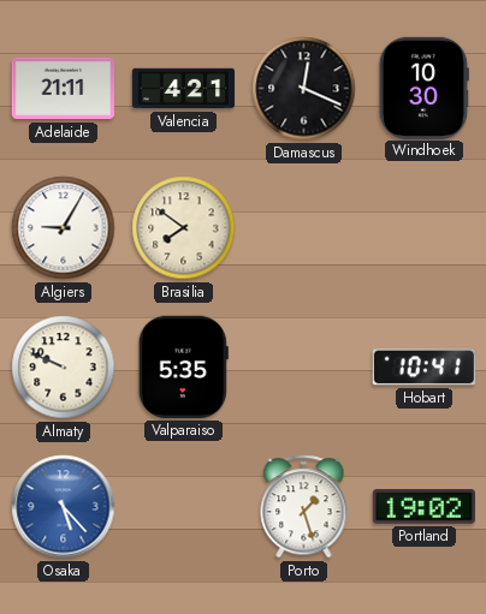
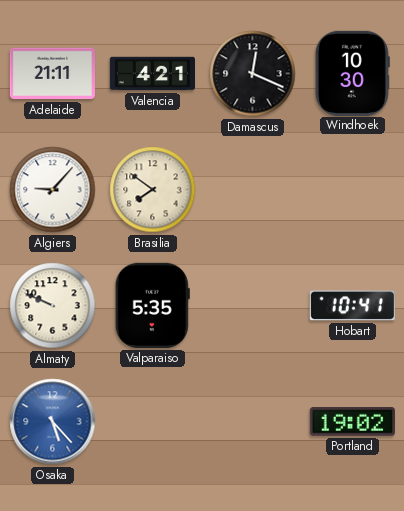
Algiers: 9:05 -> 9:07 (53, 190)
Porto: 1:27 -> none (304, 507)
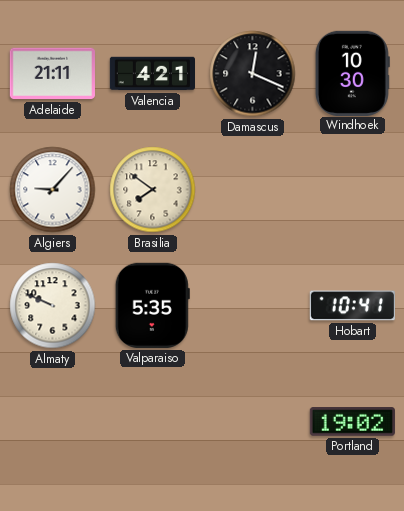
Osaka: 5:23 -> none (53, 422)
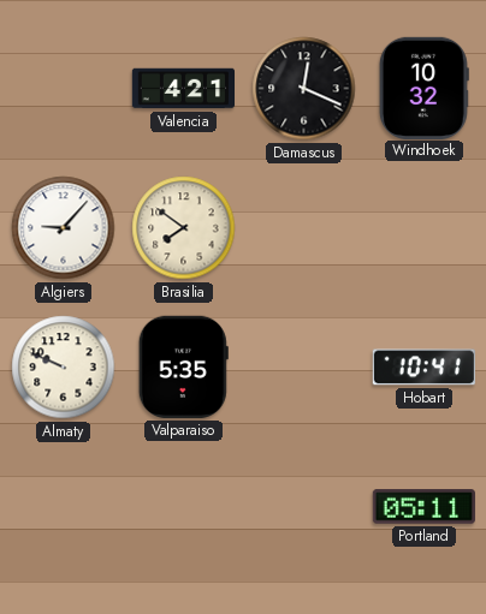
Adelaide: 21:11 -> none (52, 74)
Windhoek: 10:30 -> 10:32 (423, 88)
Portland: 19:02 -> 05:11 (423, 507)
